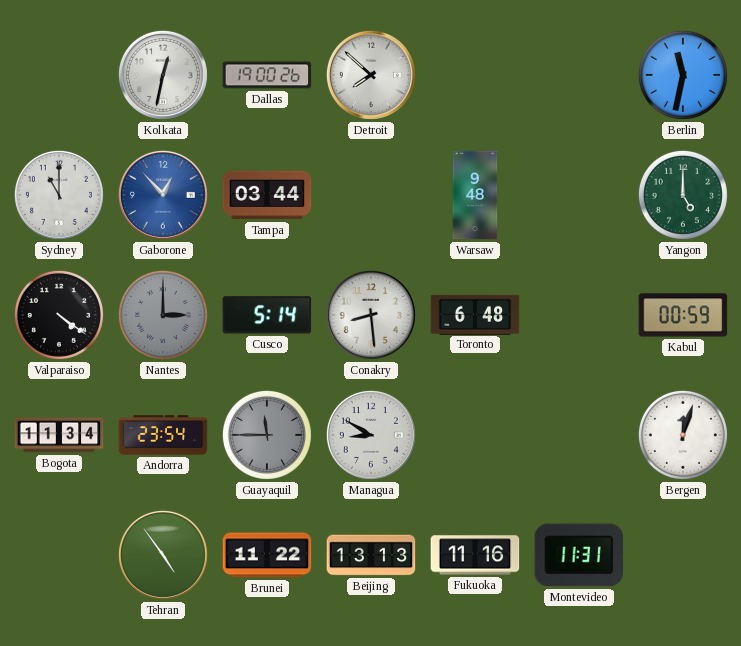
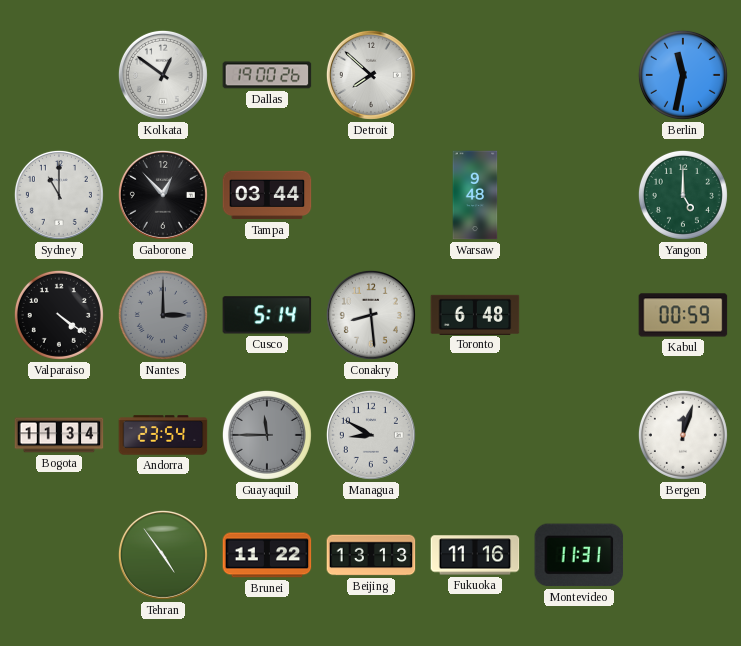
Kolkata: 12:32 -> 12:51 (163, 75)
Gaborone dial: blue -> black (163, 195)
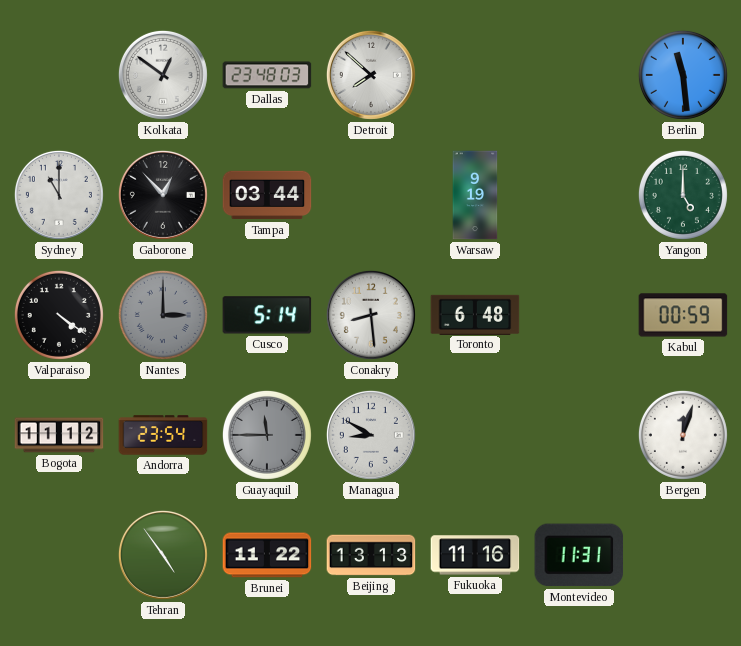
Dallas: 19:00 -> 23:48 (267, 75)
Berlin: 11:32 -> 11:29 (683, 75)
Warsaw: 9:48 -> 9:19 (475, 195)
Bogota: 11:34 -> 11:12 (59, 435)
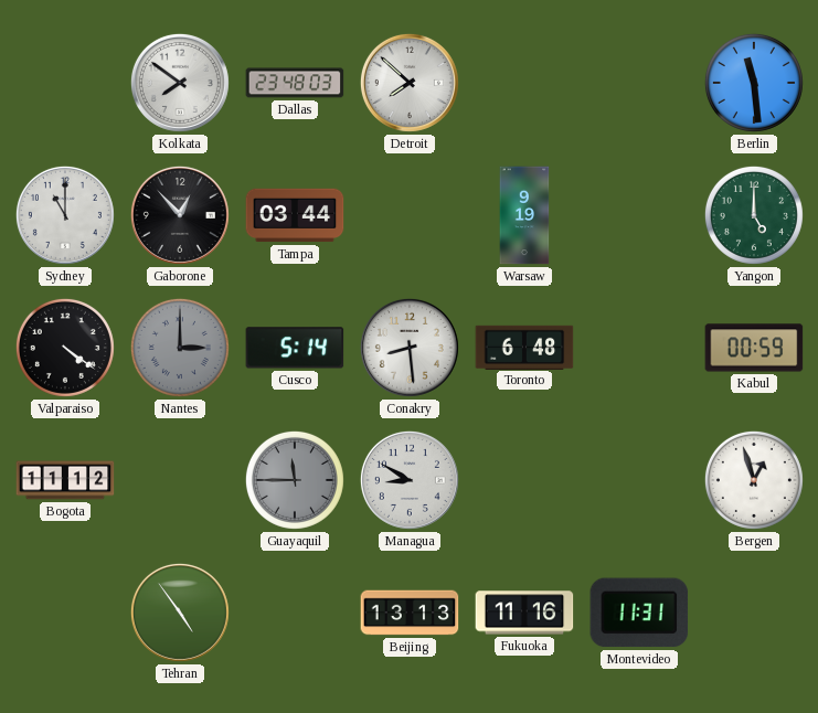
Kolkata: 12:51 -> 7:51 (180, 83)
Andorra: 23:54 -> none (163, 435)
Bergen: 12:03 -> 12:57 (754, 480)
Brunei: 11:22 -> none (267, 555)
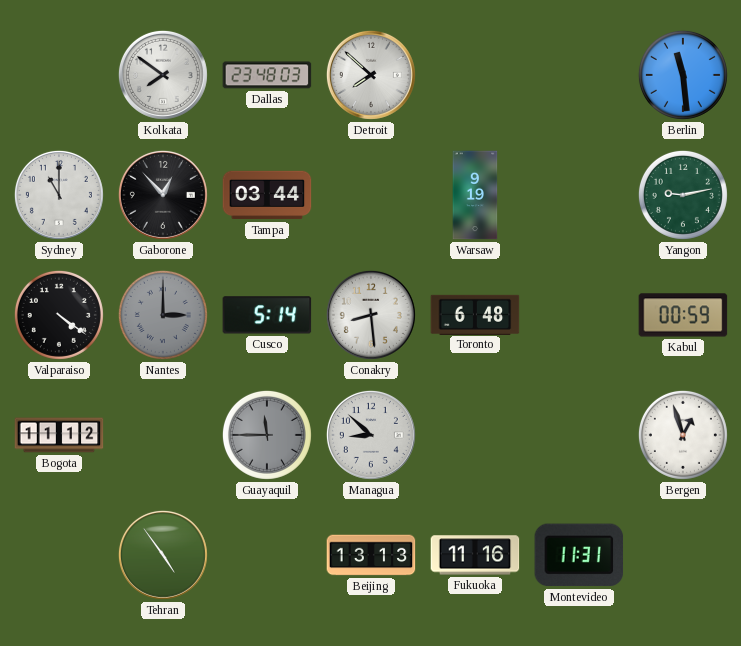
Yangon: 5:00 -> 9:13 (683, 195)
Managua: 8:50 -> 8:52 (371, 435)
